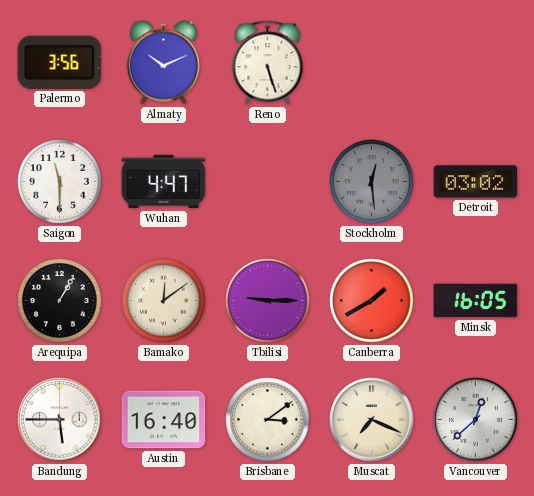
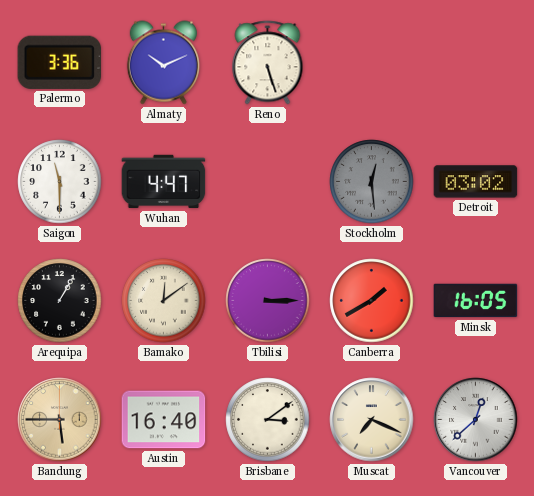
Palermo: 3:56 -> 3:36 (60, 62)
Tbilisi: 9:15 -> 3:15 (268, 301)
Bandung dial: white -> champagne (60, 420)
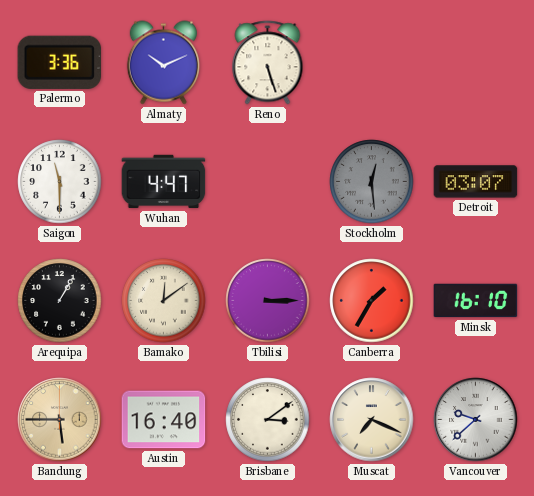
Detroit: 03:02 -> 03:07 (476, 182)
Canberra: 1:40 -> 1:35 (372, 301)
Minsk: 16:05 -> 16:10 (476, 301)
Vancouver: 12:38 -> 9:38 (476, 420)
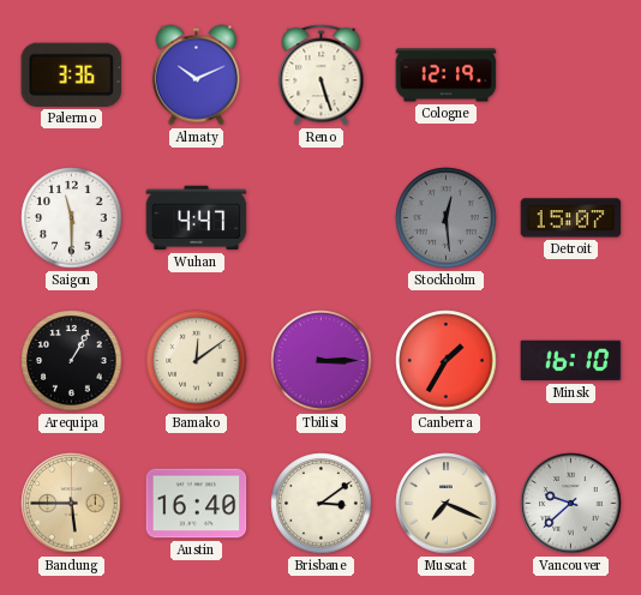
Cologne: none -> 12:19 (447, 76)
Detroit: 03:07 -> 15:07 (571, 218)
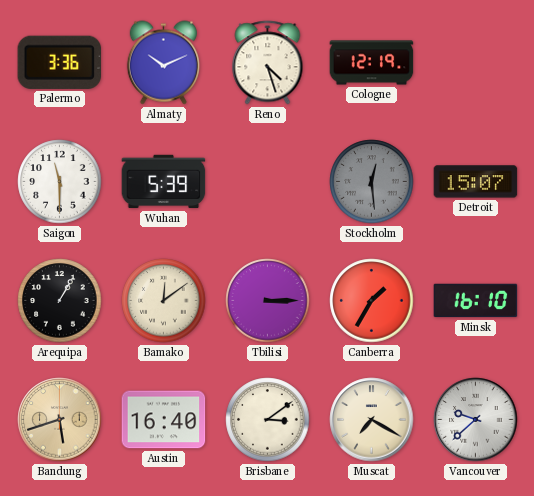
Reno: 5:27 -> 4:27 (268, 63)
Wuhan: 4:47 -> 5:39 (164, 182)
Bandung: 5:45 -> 5:42 (60, 420)
Muscat: 7:19 -> 7:20 (372, 420)
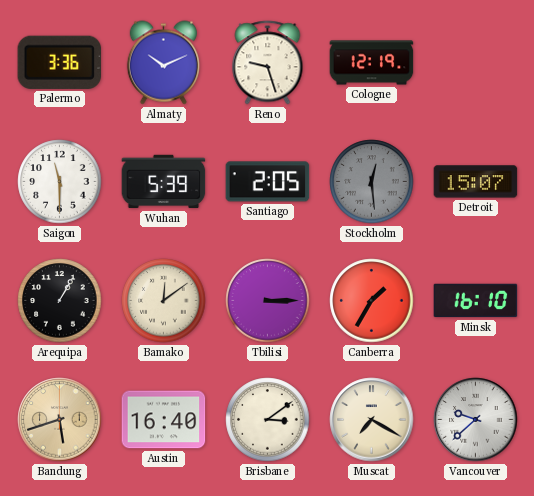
Reno: 4:27 -> 9:27 (268, 63)
Santiago: none -> 2:05 (268, 182)
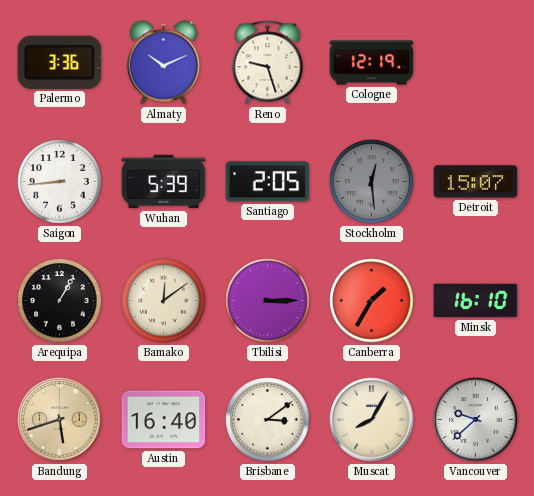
Saigon: 11:30 -> 8:44 (60, 182)
Muscat: 7:20 -> 8:05 (372, 420)
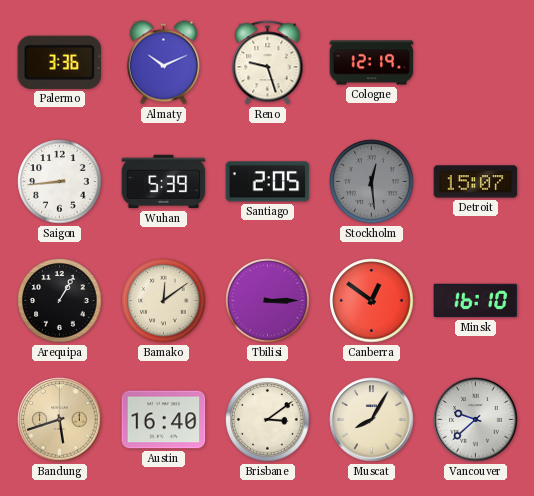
Canberra: 1:35 -> 12:51 (372, 301)
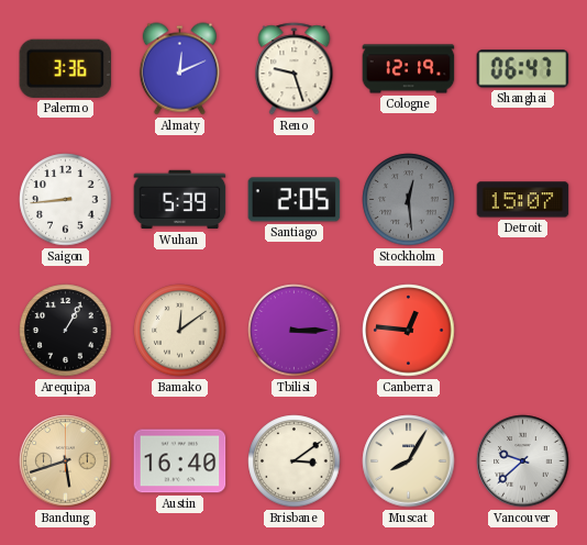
Almaty: 10:11 -> 12:11 (179, 69)
Shanghai: none -> 06:47 (523, 69)
Canberra: 12:51 -> 12:46 (409, 331)
Minsk: 16:10 -> none (476, 301)
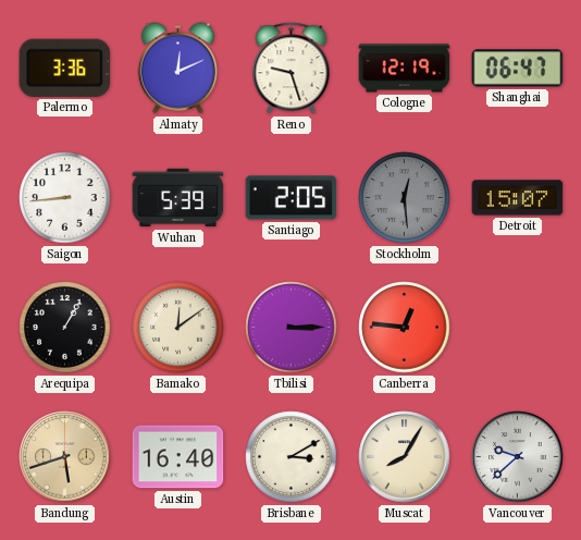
Brisbane: 3:09 -> 3:10 (292, 457)
